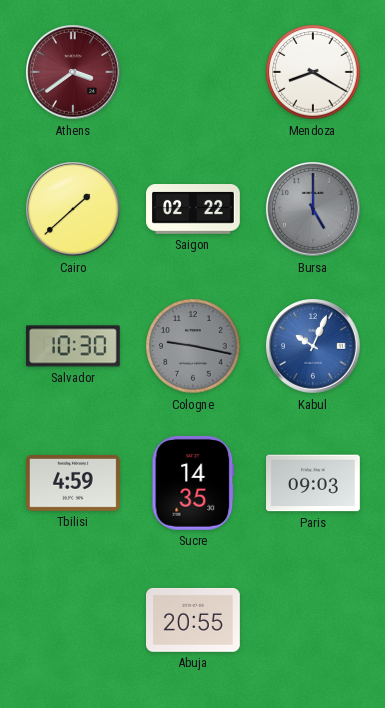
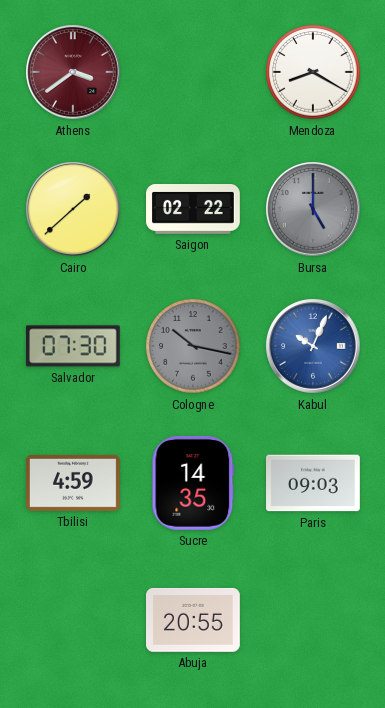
Salvador: 10:30 -> 07:30 (73, 346)
Cologne: 9:17 -> 10:17 (193, 346)
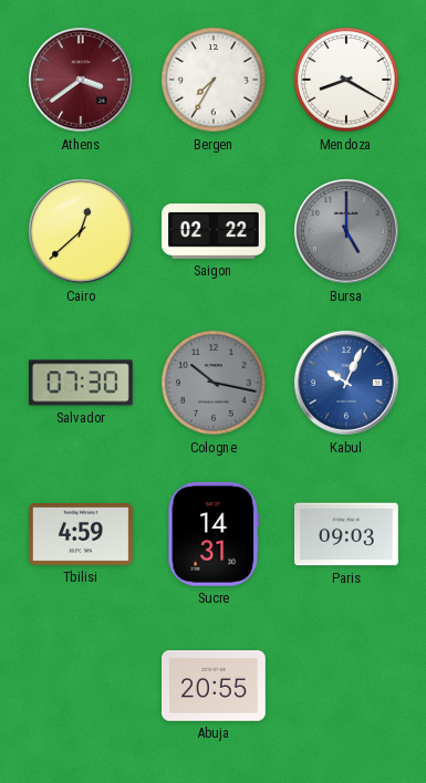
Bergen: none -> 7:35 (214, 80)
Cairo: 1:38 -> 12:38 (82, 232)
Sucre: 14:35 -> 14:31 (214, 534)
